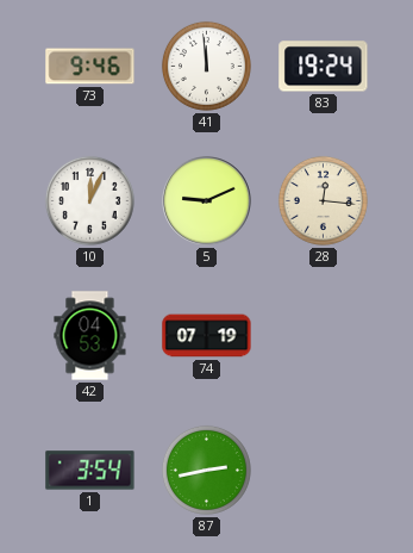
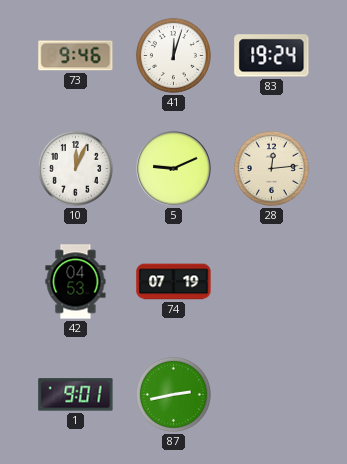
41: 11:59 -> 12:03 (173, 55)
28: 12:16 -> 12:14 (271, 168)
1: 3:54 -> 9:01 (76, 395)
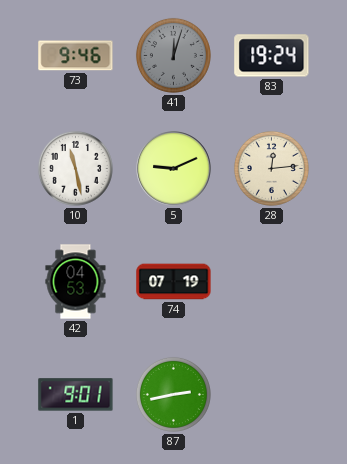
41 dial: white -> grey (173, 55)
10: 12:04 -> 11:28 (75, 168)
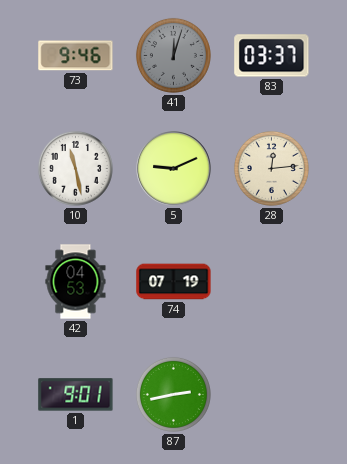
83: 19:24 -> 03:37 (272, 56)
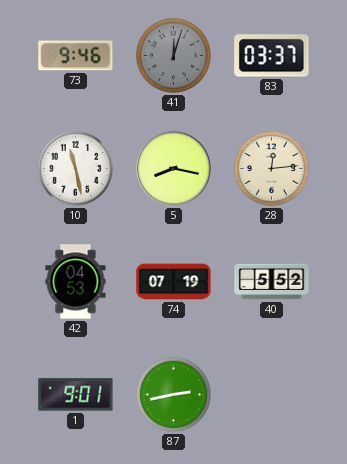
5: 9:11 -> 8:17 (174, 169)
40: none -> 5:52 (272, 282)
